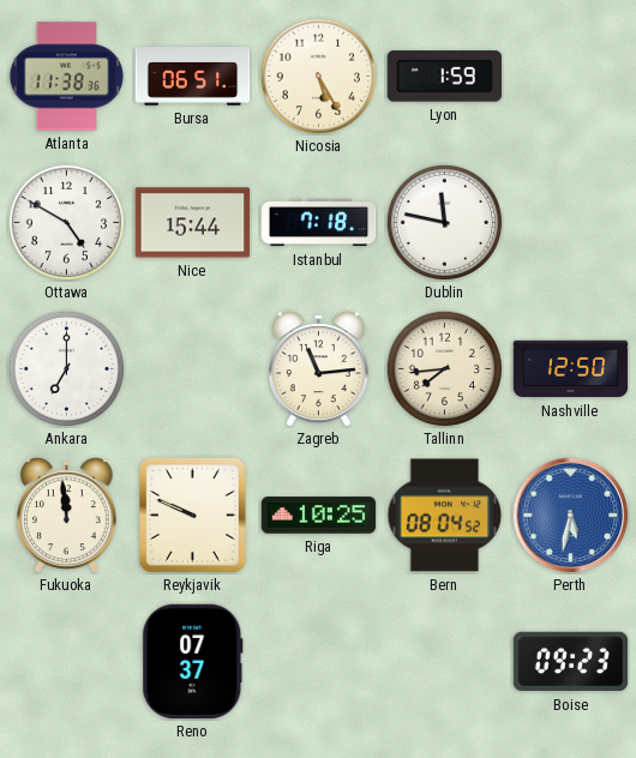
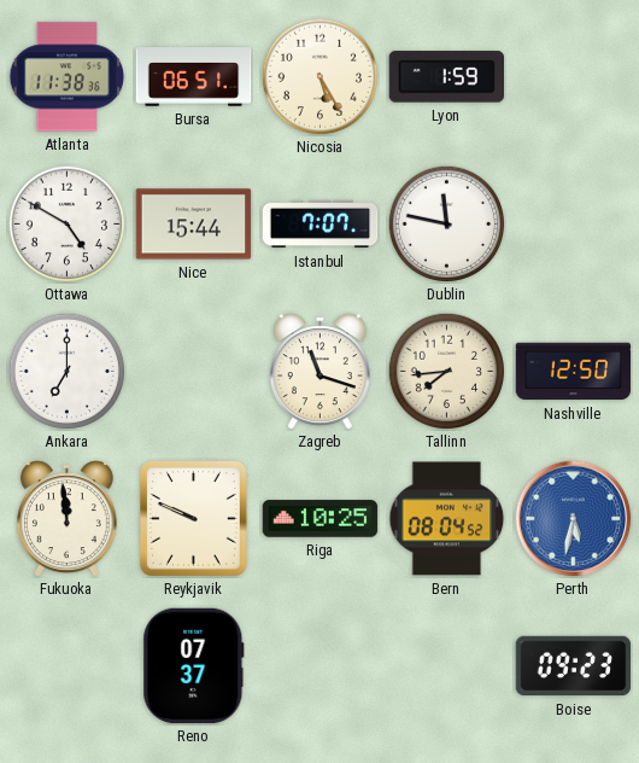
Istanbul: 7:18 -> 7:07 (321, 225)
Zagreb: 11:14 -> 11:18 (319, 372)
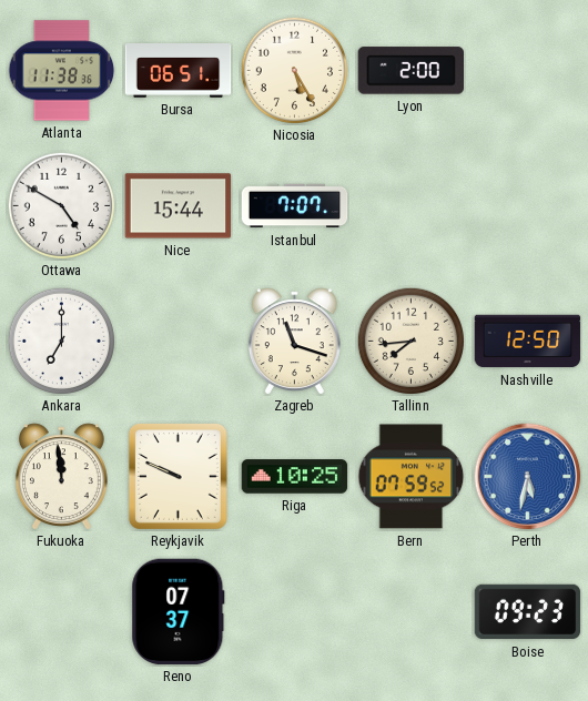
Lyon: 1:59 -> 2:00 (410, 71)
Dublin: 11:47 -> none (446, 223)
Bern: 08:04 -> 07:59 (412, 477)
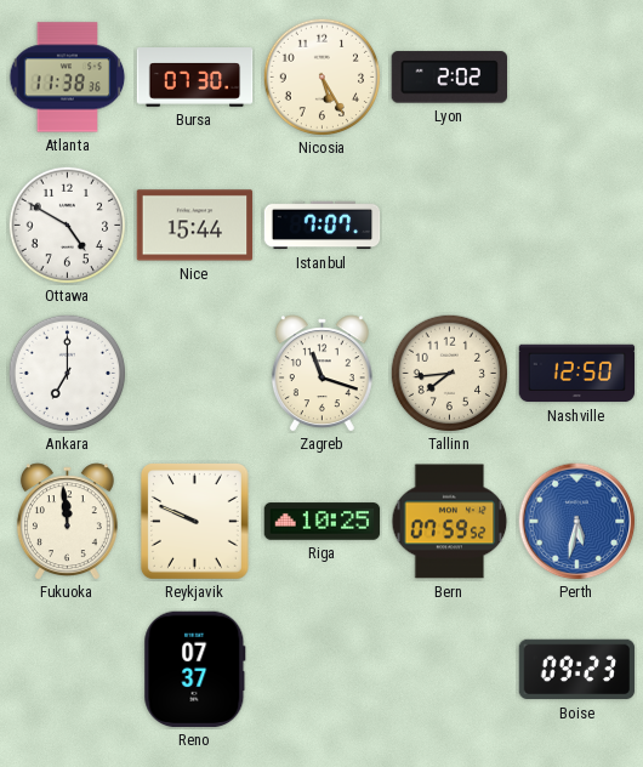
Bursa: 06:51 -> 07:30 (195, 78)
Lyon: 2:00 -> 2:02 (449, 78)
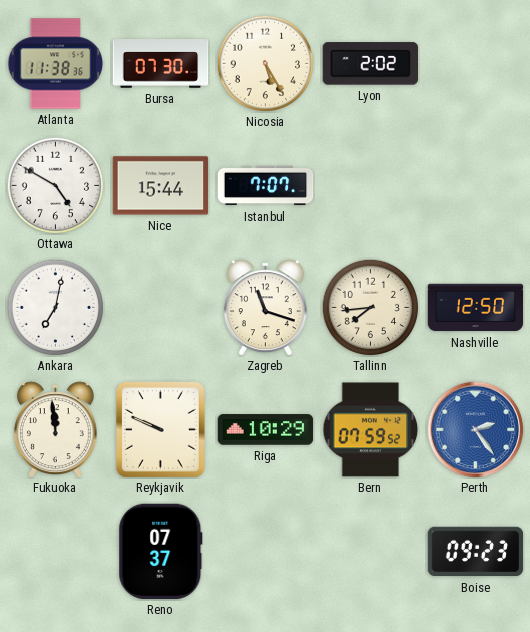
Ankara: 7:00 -> 7:02 (55, 307)
Riga: 10:25 -> 10:29 (266, 430)
Perth: 5:32 -> 2:24 (476, 430)
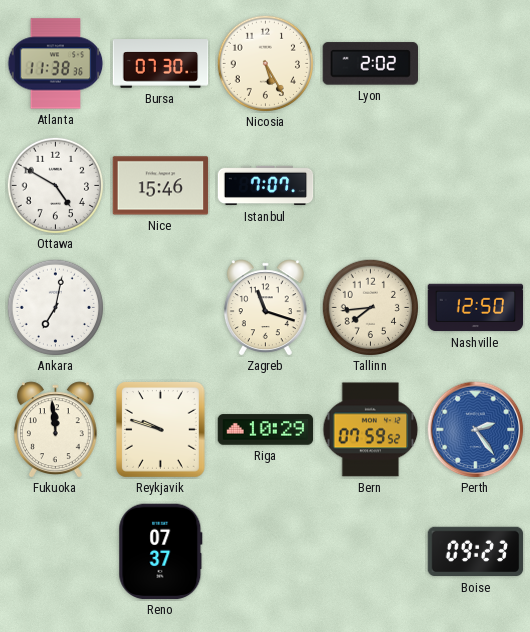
Nice: 15:44 -> 15:46 (161, 186)
Reykjavik: 9:49 -> 9:48 (161, 430)
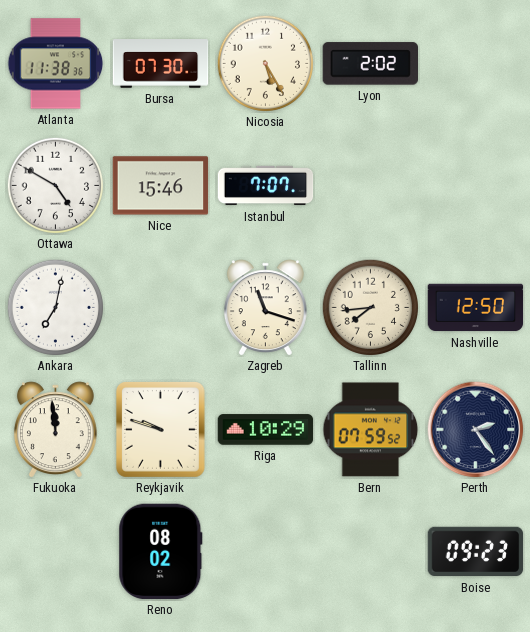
Perth dial: blue -> navy (476, 430)
Reno: 07:37 -> 08:02 (161, 552)
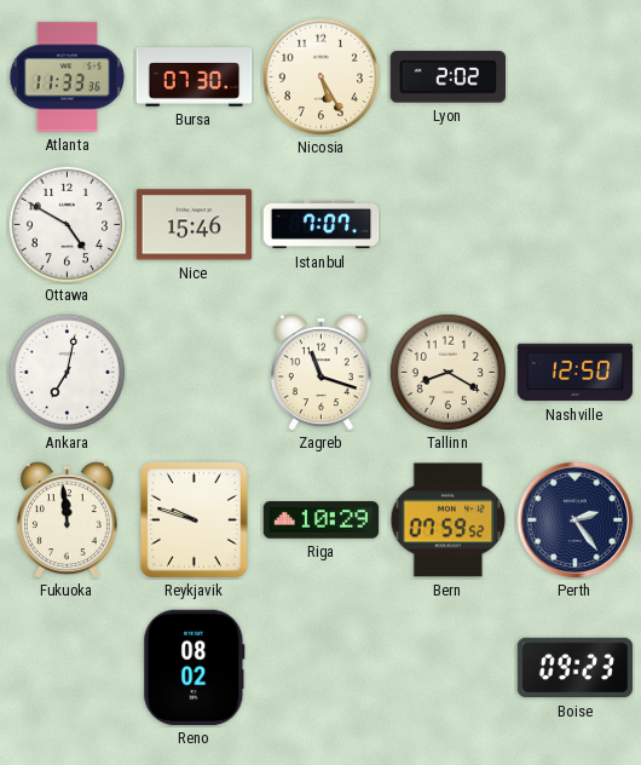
Atlanta: 11:38 -> 11:33 (68, 77)
Tallinn: 7:44 -> 8:20 (447, 372)
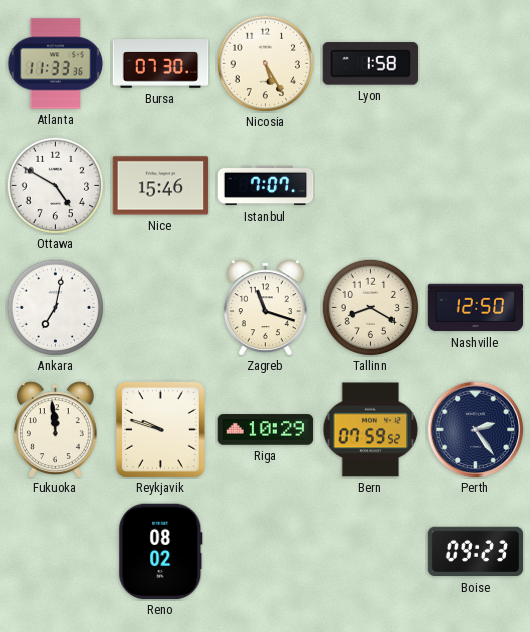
Lyon: 2:02 -> 1:58 (370, 64)
